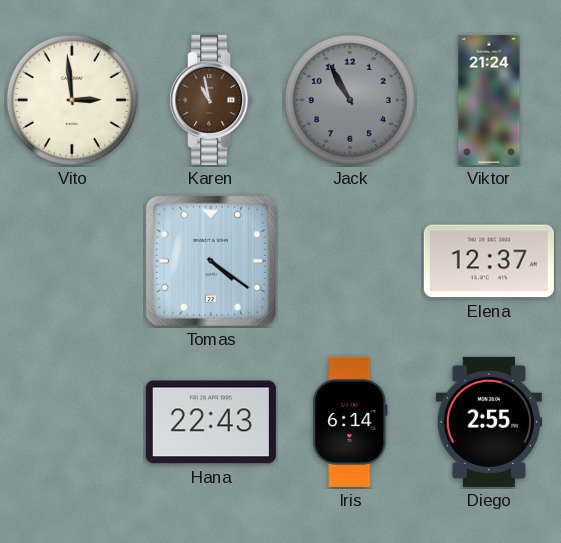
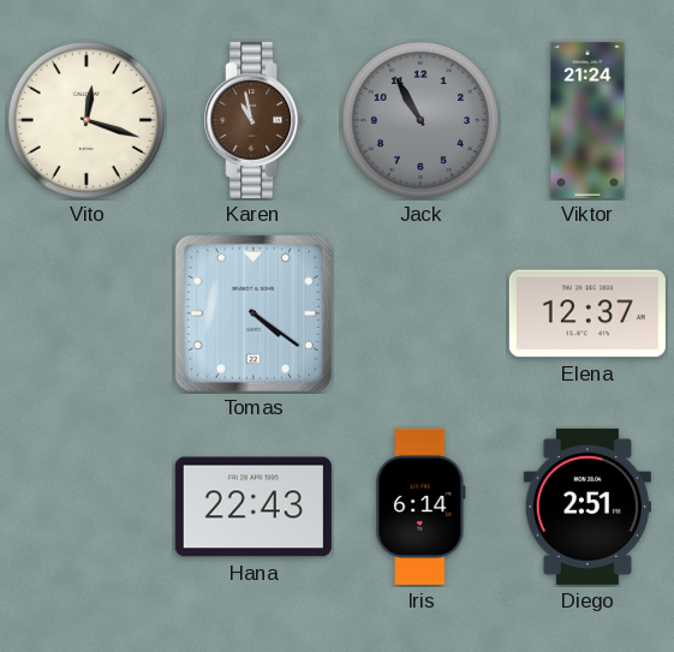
Vito: 2:59 -> 12:18 (87, 120)
Diego: 2:55 -> 2:51 (587, 507)
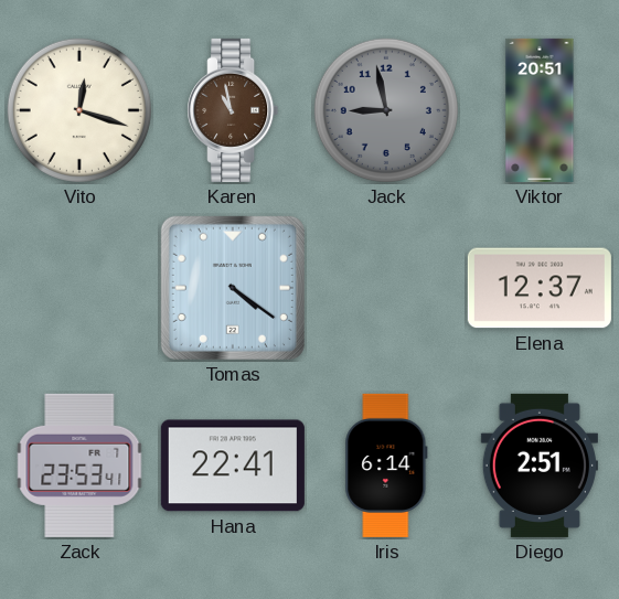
Jack: 10:55 -> 8:58 (386, 110)
Viktor: 21:24 -> 20:51 (540, 110)
Zack: none -> 23:53 (79, 466)
Hana: 22:43 -> 22:41 (233, 466)
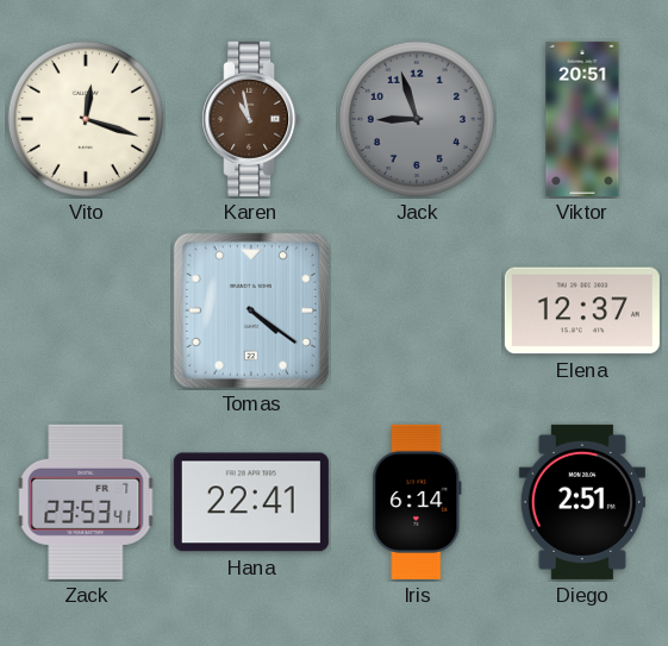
Jack: 8:58 -> 8:57 (417, 119)
